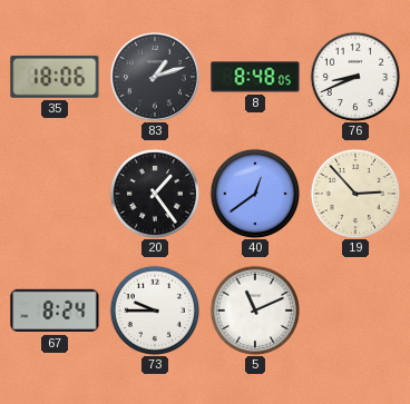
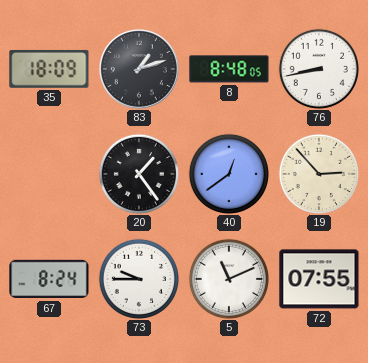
35: 18:06 -> 18:09 (49, 69)
76: 8:41 -> 8:43 (319, 69)
72: none -> 07:55 (319, 279)
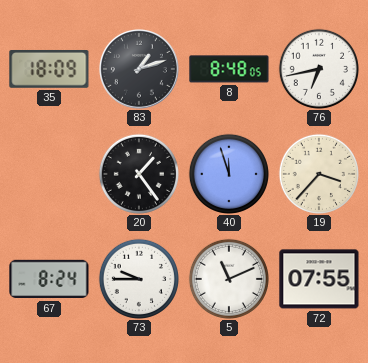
76: 8:43 -> 6:43 (319, 69)
40: 12:39 -> 11:57 (229, 174)
19: 2:53 -> 3:37 (319, 174)
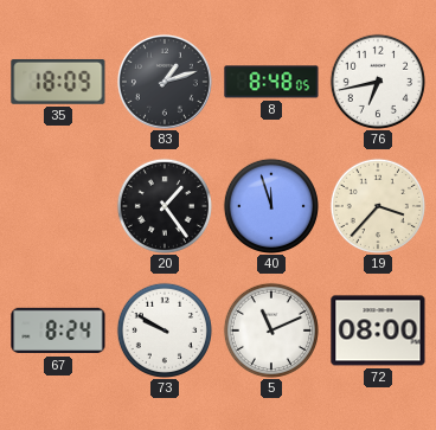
73: 9:45 -> 9:50 (165, 330)
72: 07:55 -> 08:00 (378, 330)
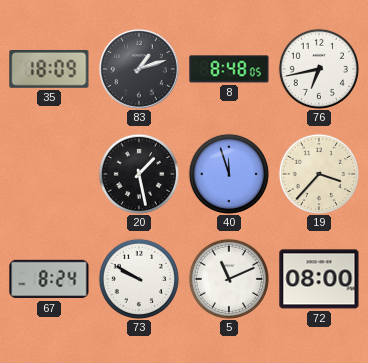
20: 1:24 -> 1:28 (139, 174)
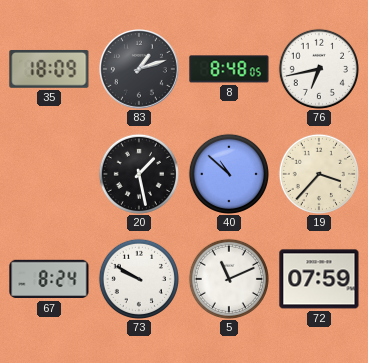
40: 11:57 -> 10:52 (229, 174)
72: 08:00 -> 07:59 (319, 279)
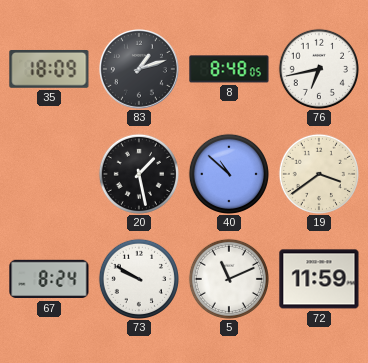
19: 3:37 -> 3:39 (319, 174)
72: 07:59 -> 11:59 (319, 279)
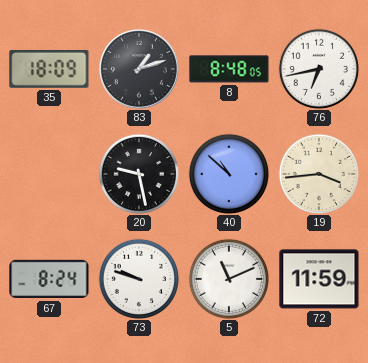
20: 1:28 -> 9:28 (139, 174)
19: 3:39 -> 3:44 (319, 174)
73: 9:50 -> 9:48 (139, 279)
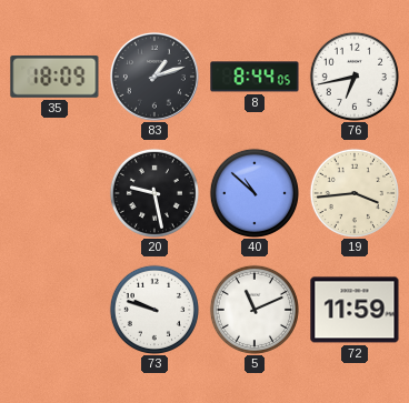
8: 8:48 -> 8:44 (255, 77)
67: 8:24 -> none (49, 279)
